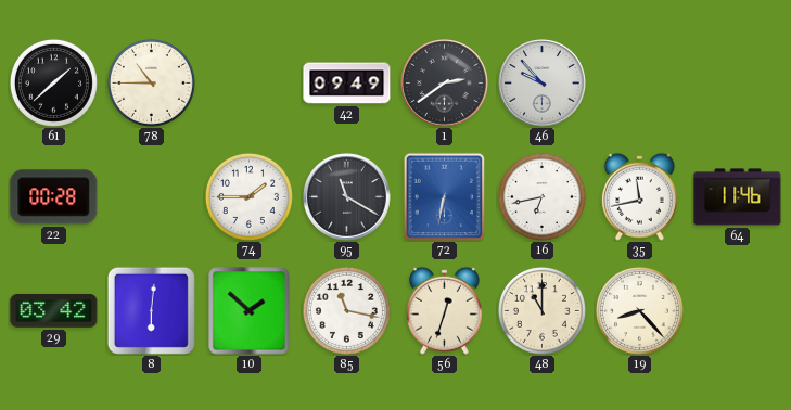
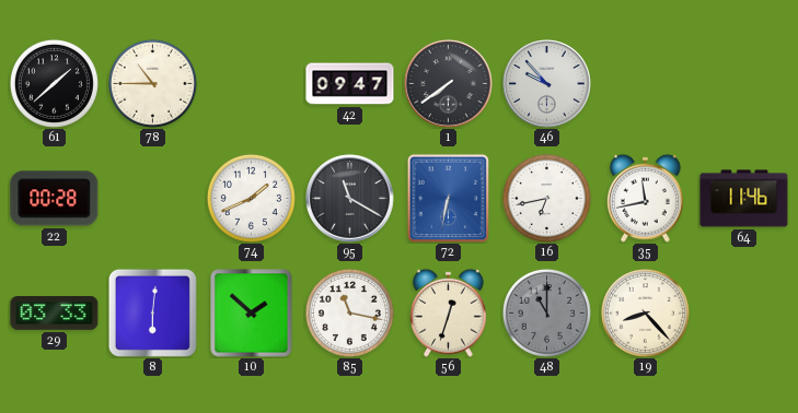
42: 09:49 -> 09:47 (350, 84)
1: 2:39 -> 7:39 (449, 84)
74: 1:45 -> 1:41 (251, 198)
29: 03:42 -> 03:33 (55, 312)
48 dial: cream -> grey (546, 312)
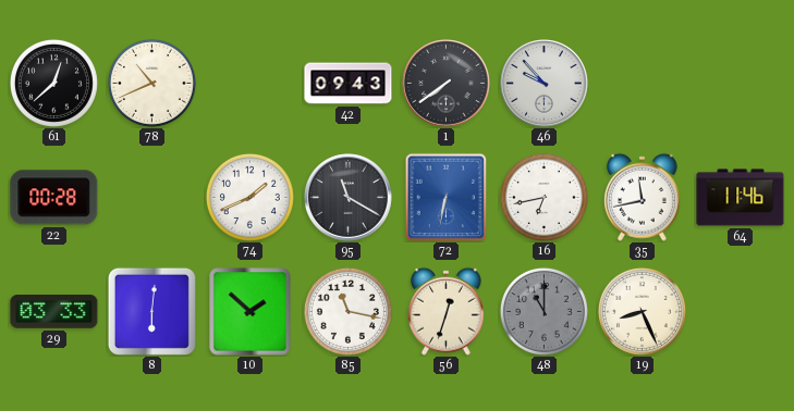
61: 1:38 -> 12:38 (53, 83)
78: 10:45 -> 10:41 (151, 83)
42: 09:47 -> 09:43 (349, 84)
19: 8:23 -> 8:26 (642, 311)
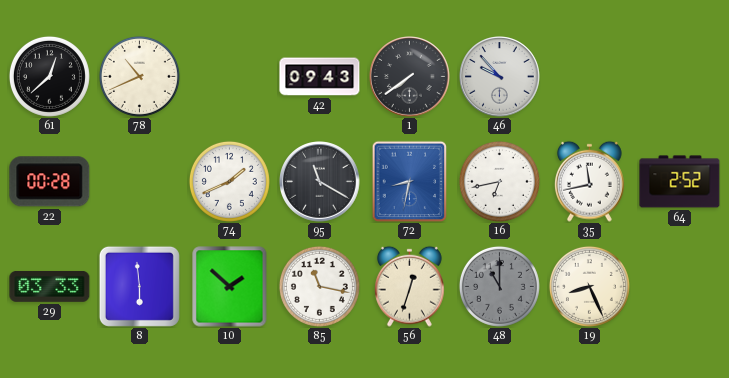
72: 6:32 -> 8:32 (410, 181)
64: 11:46 -> 2:52 (680, 182)
8: 6:01 -> 5:59 (139, 286)
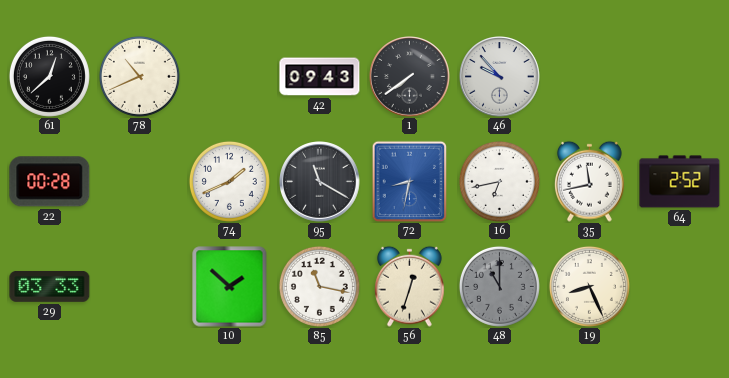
8: 5:59 -> none (139, 286)
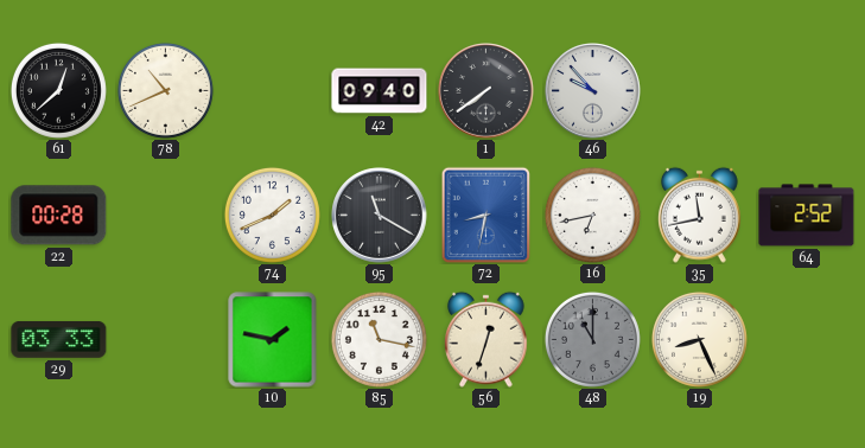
42: 09:43 -> 09:40 (380, 91)
10: 1:52 -> 1:47 (273, 340)
